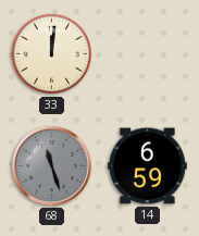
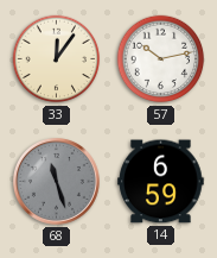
33: 12:01 -> 12:06 (57, 59)
57: none -> 10:13 (161, 59)
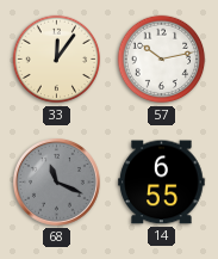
68: 11:27 -> 11:19 (57, 183)
14: 6:59 -> 6:55 (162, 183)
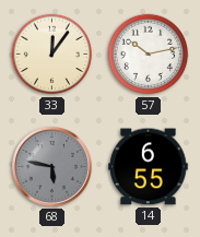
68: 11:19 -> 5:47 (52, 167)
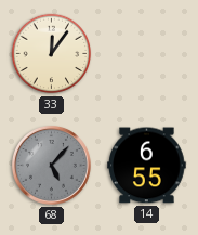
57: 10:13 -> none (149, 55)
68: 5:47 -> 5:07 (52, 166)
